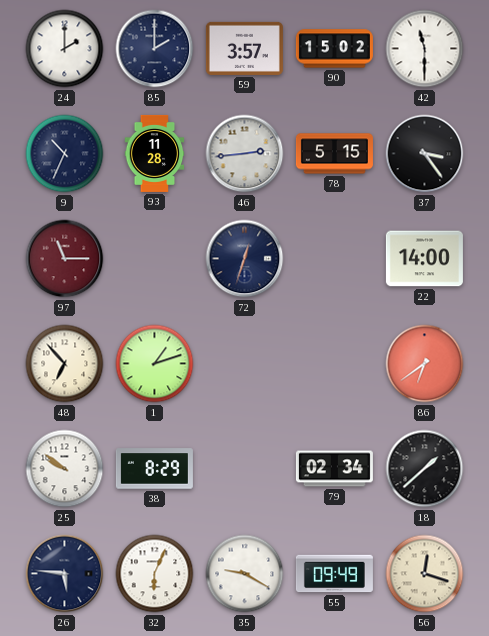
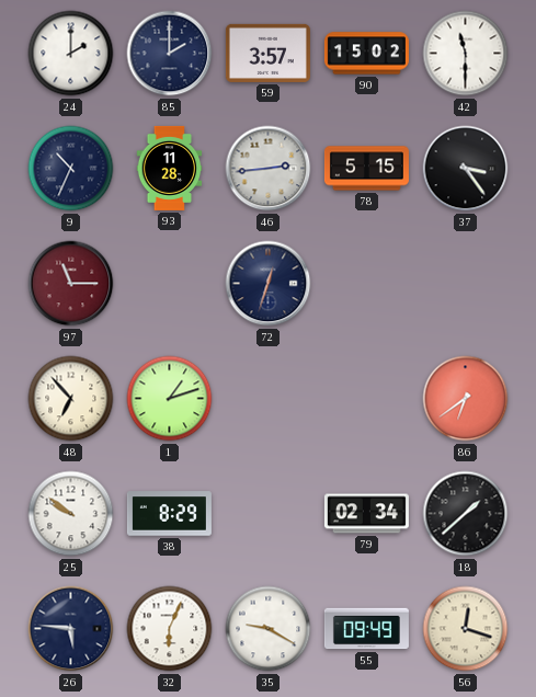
22: 14:00 -> none (424, 259)
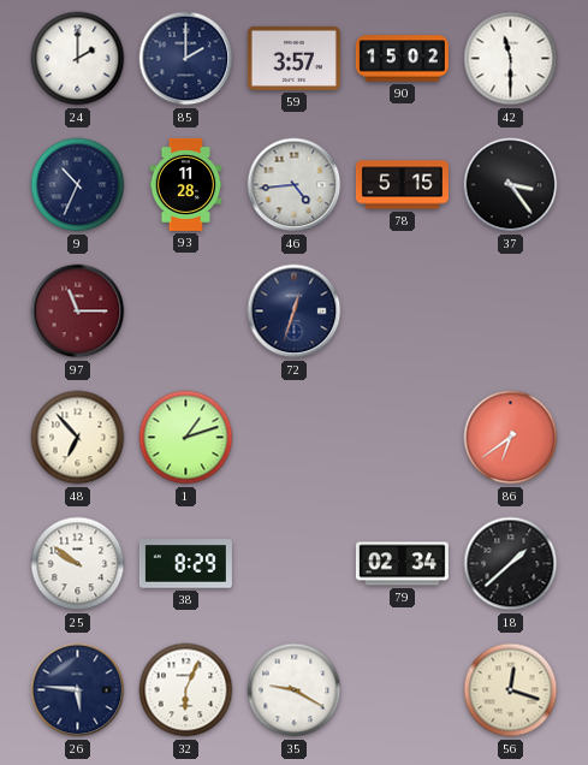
46: 2:44 -> 4:44 (295, 185)
55: 09:49 -> none (366, 629)
